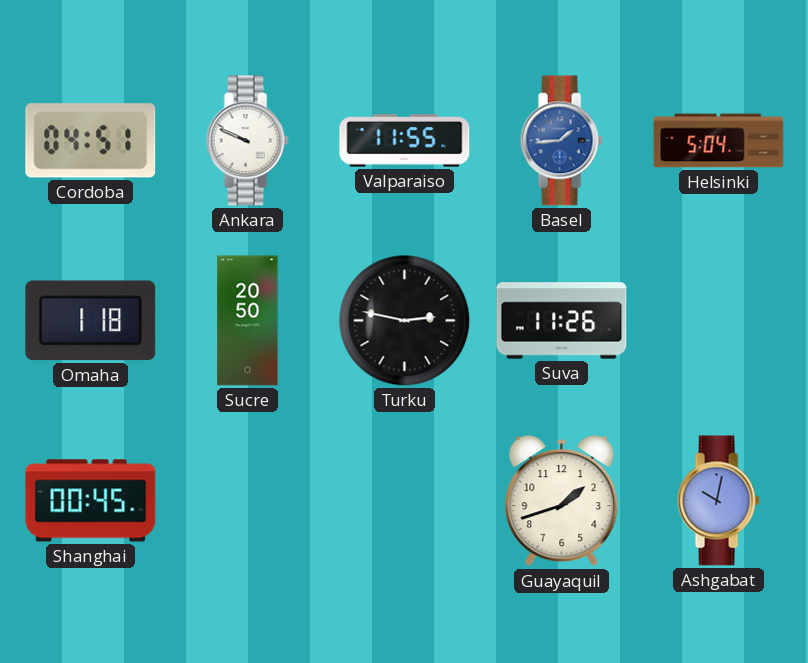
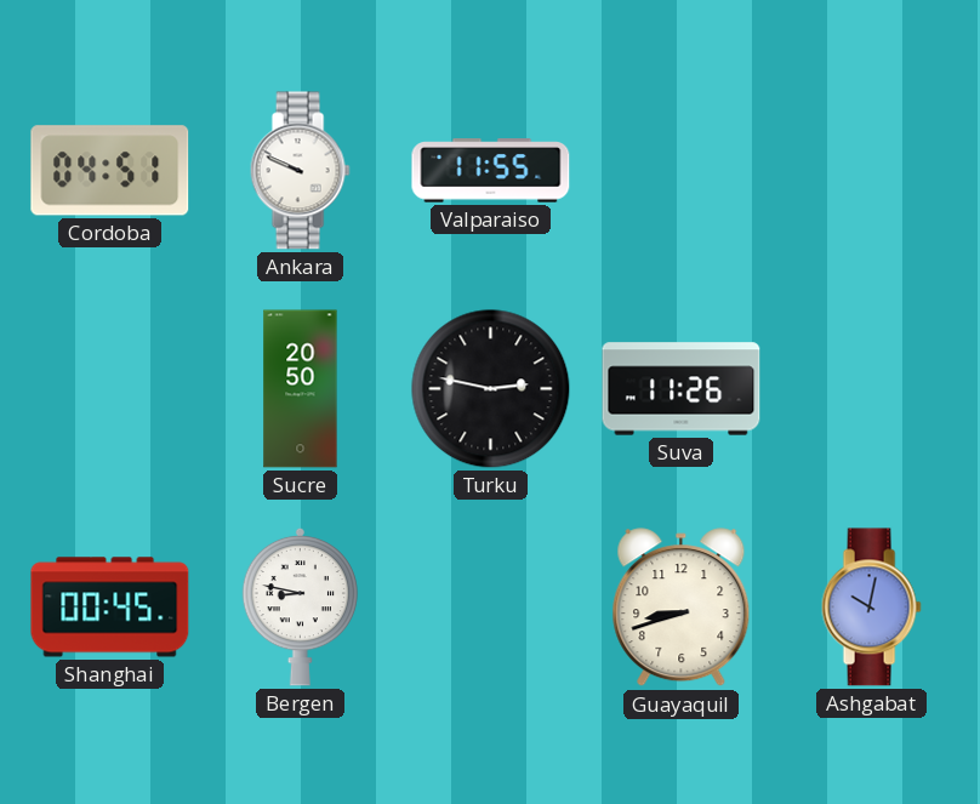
Basel: 1:44 -> none (561, 141)
Helsinki: 5:04 -> none (719, 141)
Omaha: 1:18 -> none (91, 321)
Bergen: none -> 8:47 (300, 606)
Guayaquil: 1:42 -> 8:42 (682, 608)
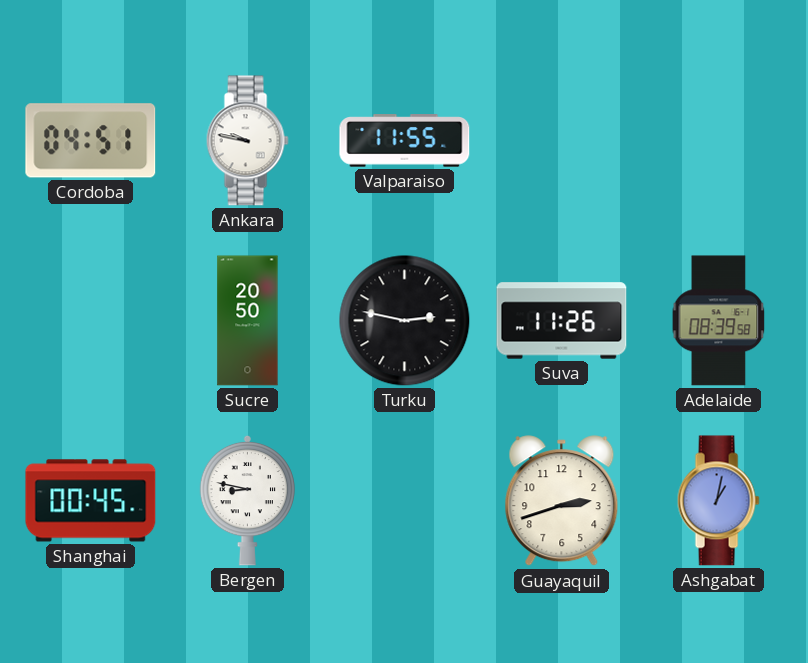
Ankara: 9:49 -> 9:47 (247, 141)
Adelaide: none -> 08:39 (719, 321)
Guayaquil: 8:42 -> 2:42 (562, 501)
Ashgabat: 10:02 -> 1:02 (718, 501)
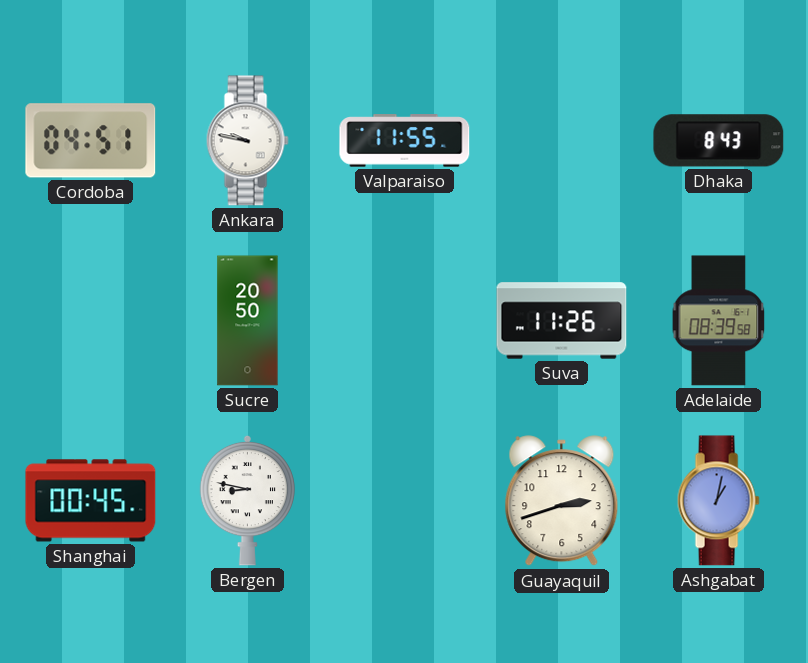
Dhaka: none -> 8:43 (719, 141)
Turku: 2:47 -> none (405, 321)
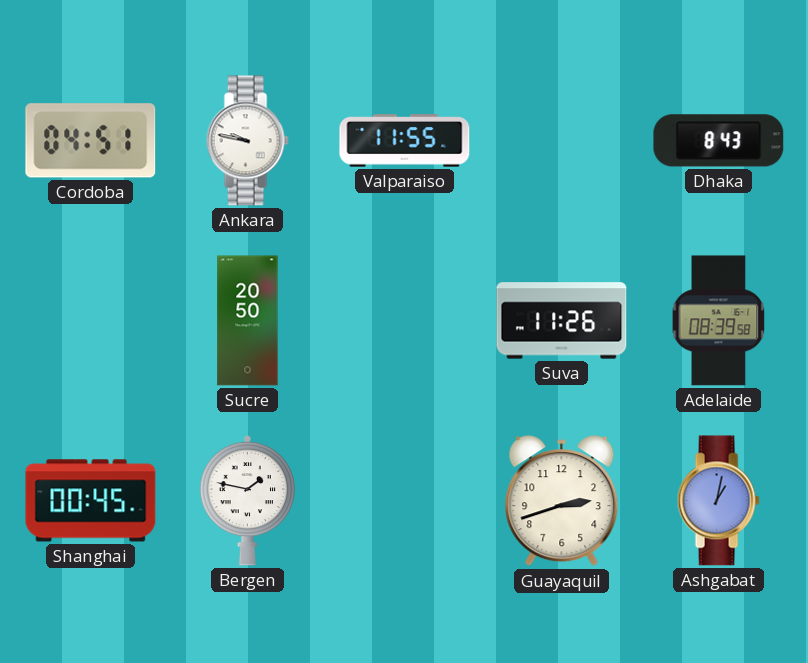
Bergen: 8:47 -> 1:47 (247, 500)
